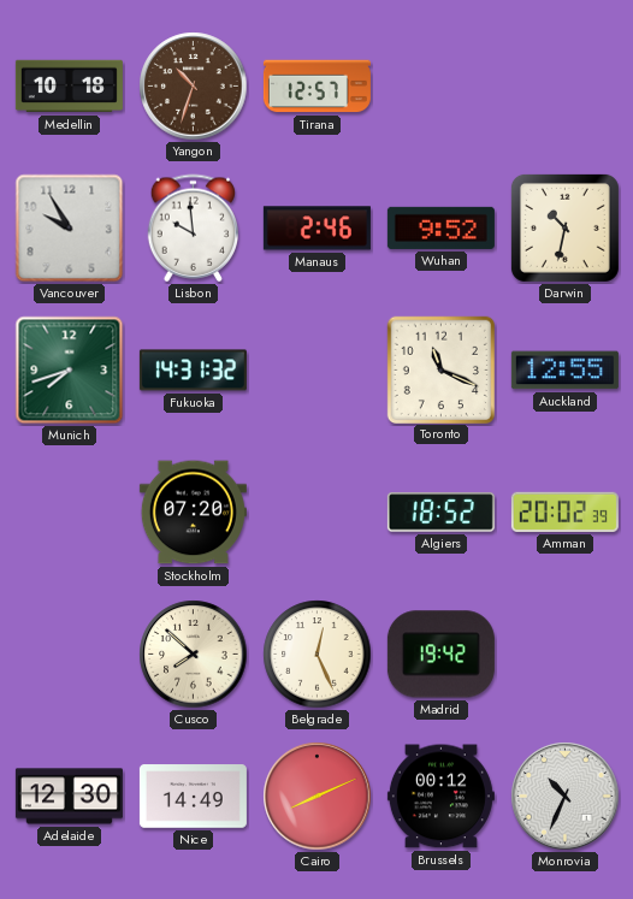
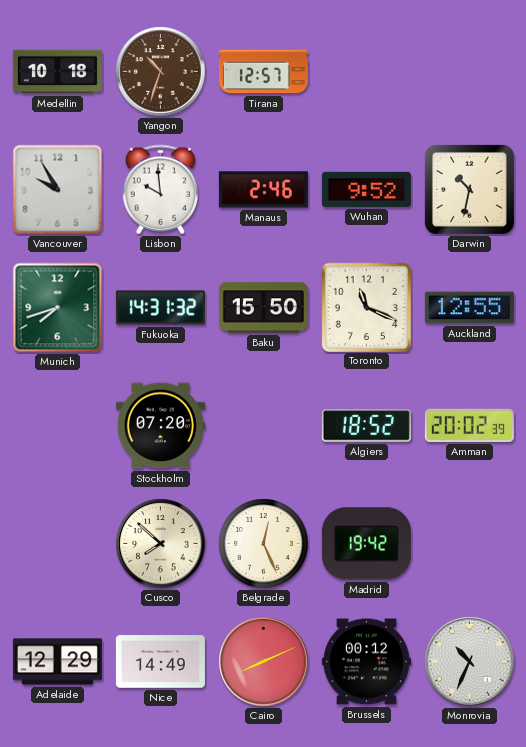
Baku: none -> 15:50 (263, 308)
Adelaide: 12:30 -> 12:29 (57, 662)
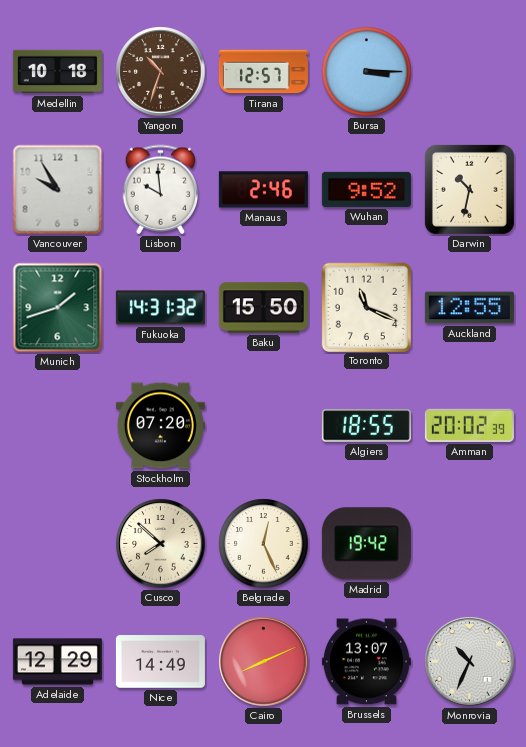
Bursa: none -> 3:15 (367, 72)
Munich: 7:42 -> 1:42 (58, 308)
Algiers: 18:52 -> 18:55 (366, 426)
Brussels: 00:12 -> 13:07 (366, 662)
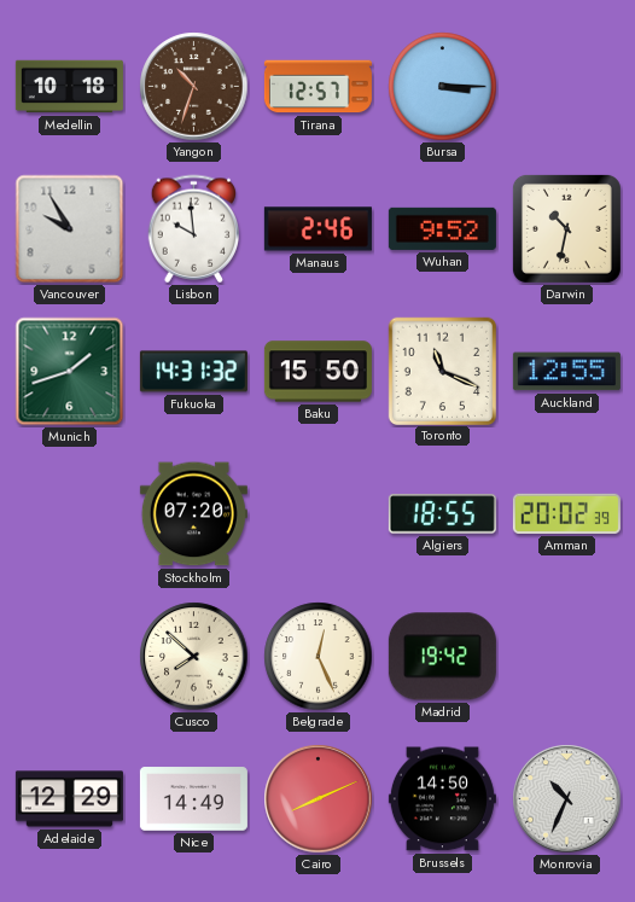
Brussels: 13:07 -> 14:50 (442, 799)
